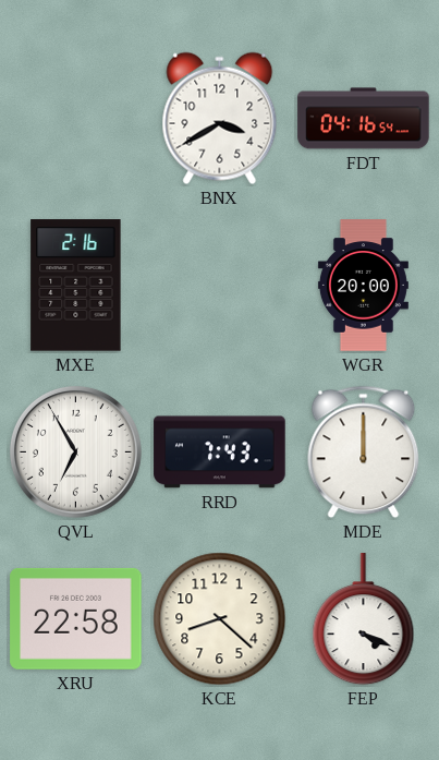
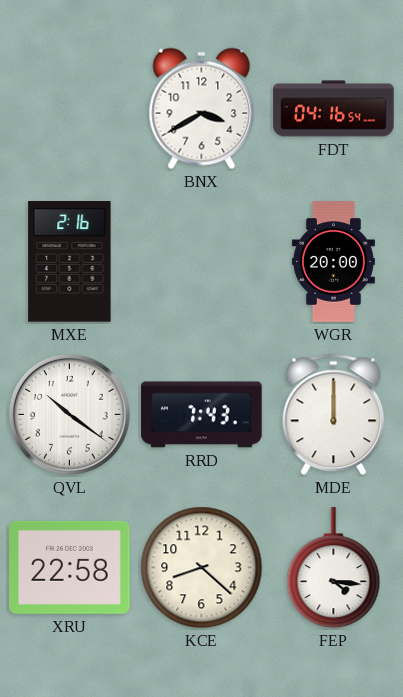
QVL: 6:55 -> 10:21 (69, 414)
FEP: 4:19 -> 4:16 (334, 568)
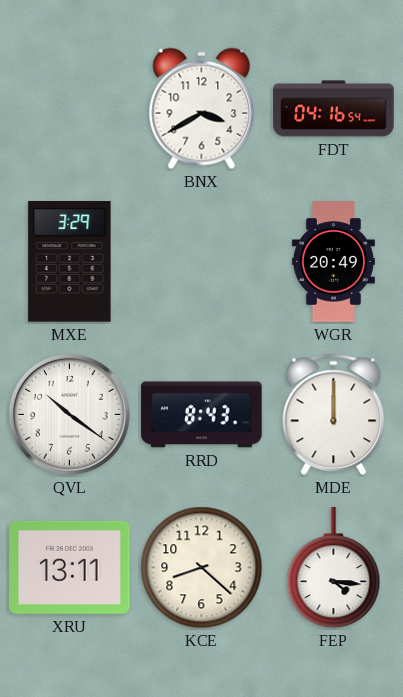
MXE: 2:16 -> 3:29 (70, 262)
WGR: 20:00 -> 20:49 (333, 262)
RRD: 7:43 -> 8:43 (202, 415)
XRU: 22:58 -> 13:11 (70, 567)
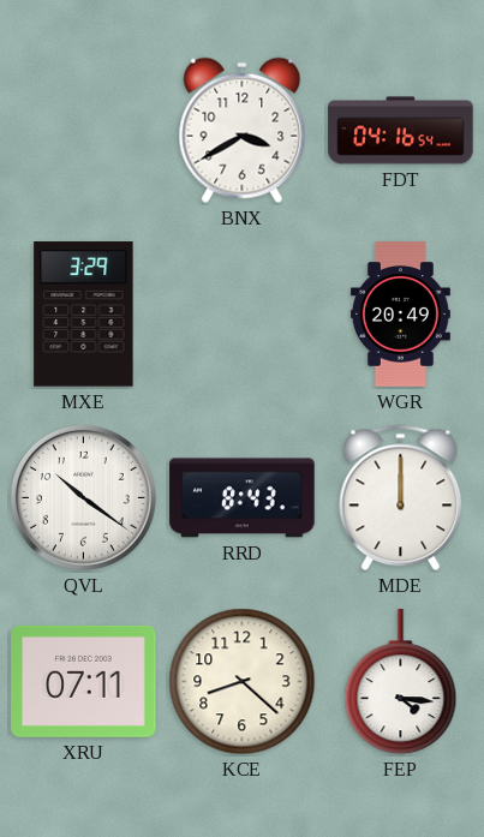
XRU: 13:11 -> 07:11 (84, 681)
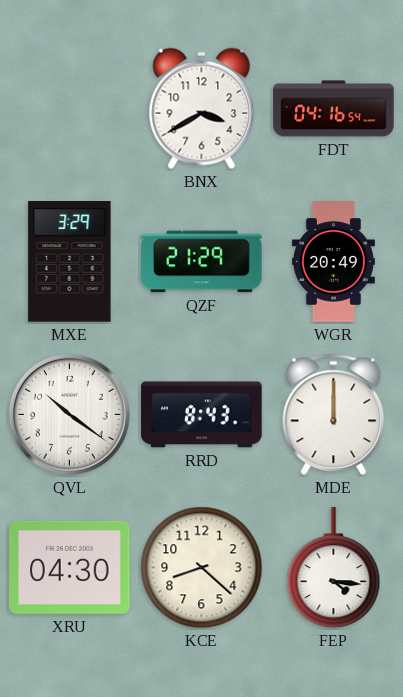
QZF: none -> 21:29 (202, 262)
XRU: 07:11 -> 04:30 (70, 567)
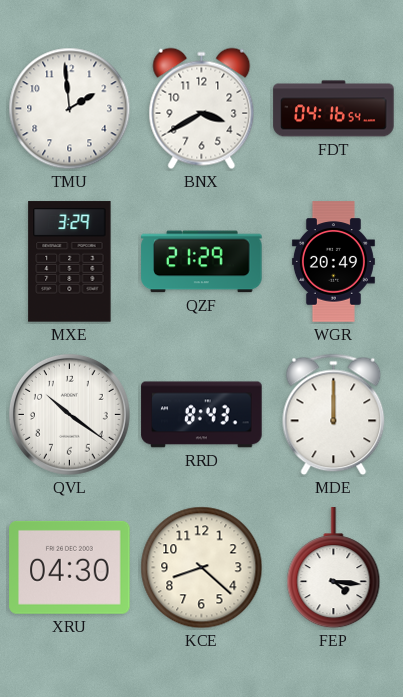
TMU: none -> 1:59 (70, 109)
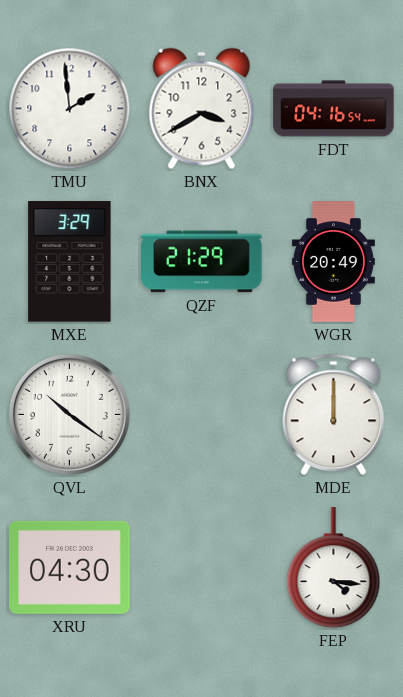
RRD: 8:43 -> none (202, 415)
KCE: 8:22 -> none (202, 568)
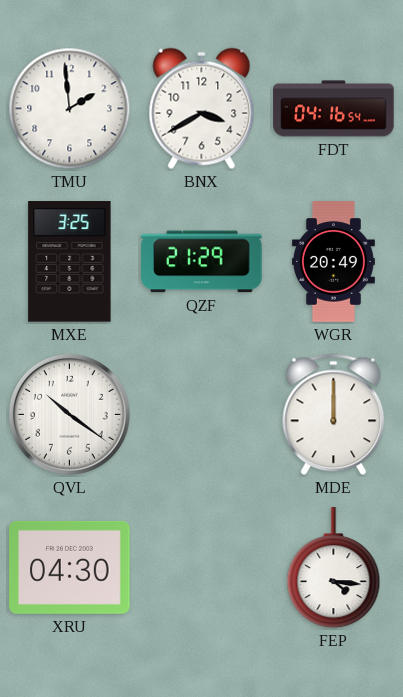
MXE: 3:29 -> 3:25 (70, 262)
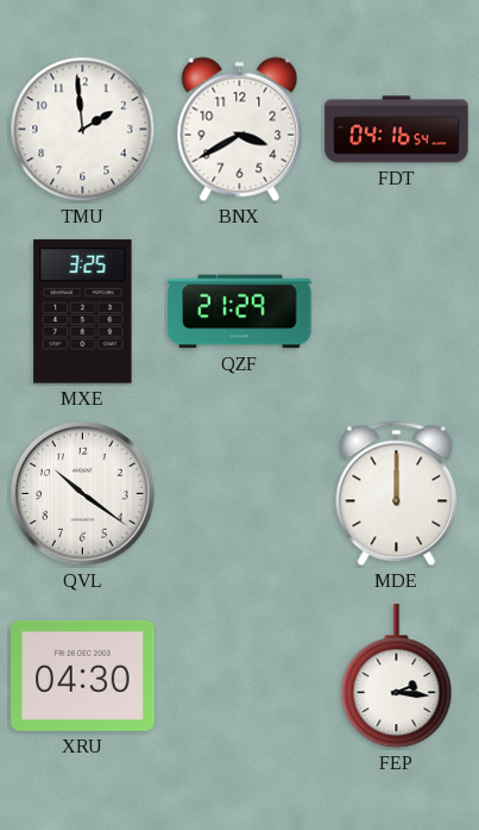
WGR: 20:49 -> none (333, 262)
FEP: 4:16 -> 2:16 (397, 676)
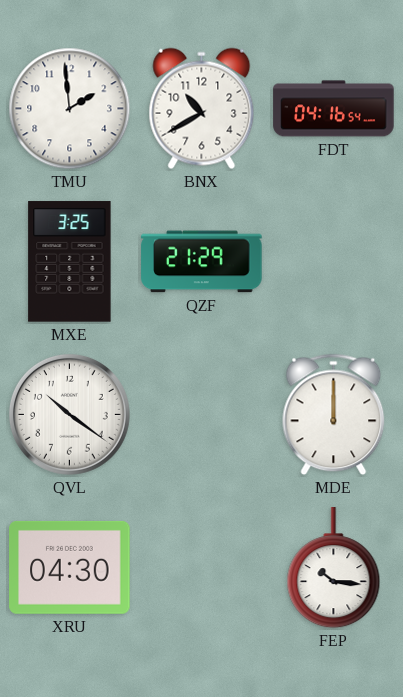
BNX: 3:40 -> 10:40 (202, 109)
FEP: 2:16 -> 10:16 (334, 568)
